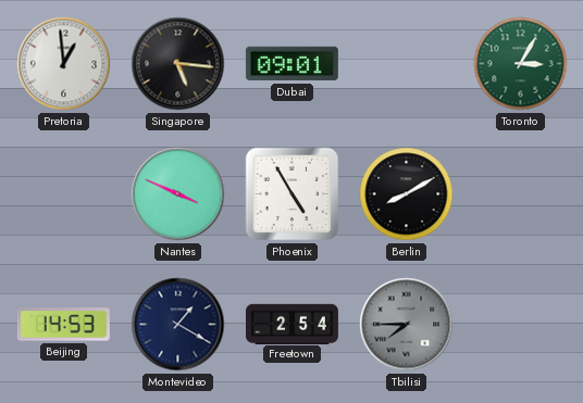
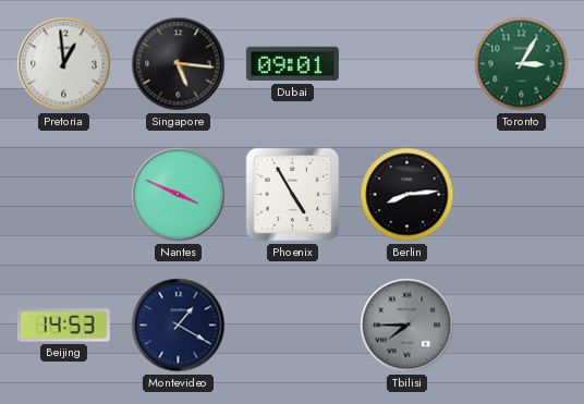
Berlin: 8:10 -> 8:14 (407, 195)
Freetown: 2:54 -> none (291, 324)
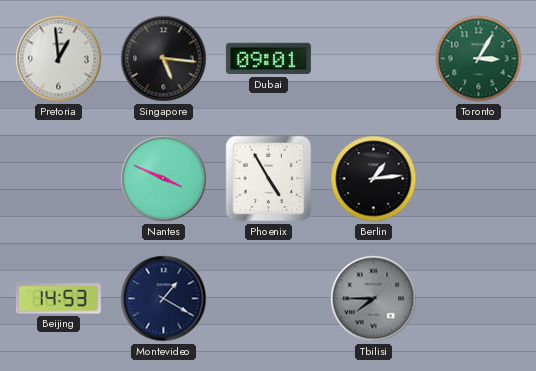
Berlin: 8:14 -> 1:14 (374, 179)
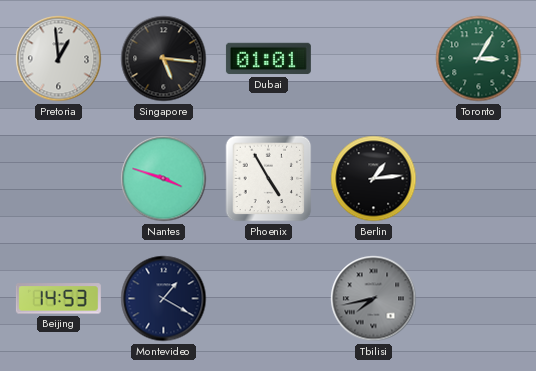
Dubai: 09:01 -> 01:01 (268, 59)
Nantes: 3:49 -> 3:48 (164, 179)
Tbilisi: 7:45 -> 7:43 (374, 299)
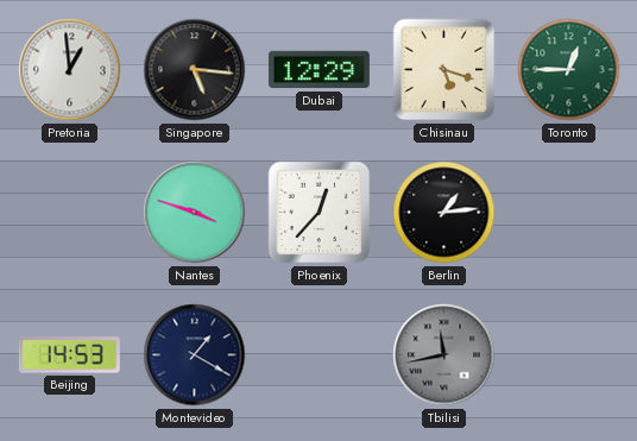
Dubai: 01:01 -> 12:29 (318, 70)
Chisinau: none -> 5:18 (444, 70)
Toronto: 3:05 -> 12:45 (569, 70)
Phoenix: 4:55 -> 12:37 (320, 213)
Tbilisi: 7:43 -> 11:43 (444, 355)
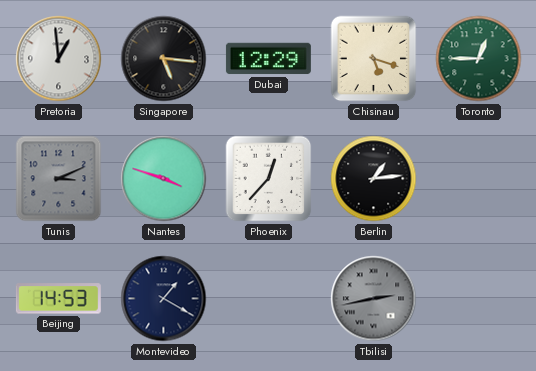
Tunis: none -> 3:11 (59, 179)
Tbilisi: 11:43 -> 2:43 (374, 299)
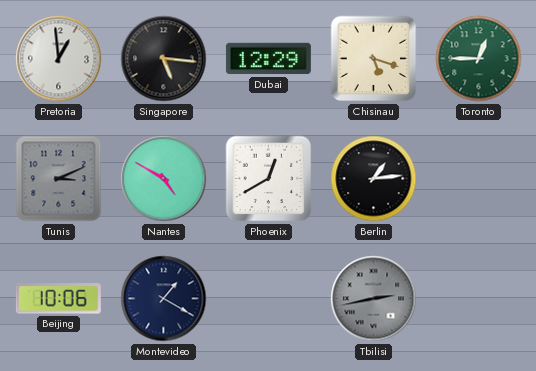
Nantes: 3:48 -> 4:50 (164, 179)
Phoenix: 12:37 -> 12:40 (269, 179)
Beijing: 14:53 -> 10:06 (58, 299)
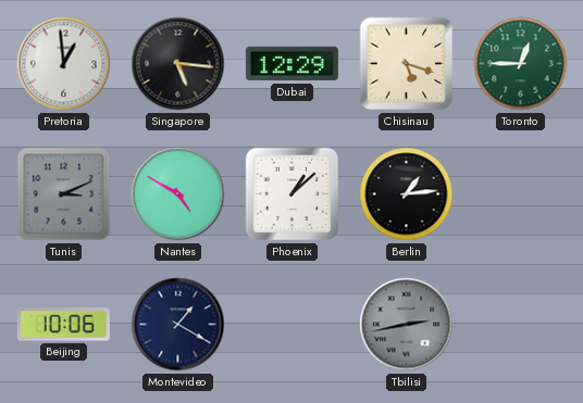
Phoenix: 12:40 -> 1:08 (293, 194)
